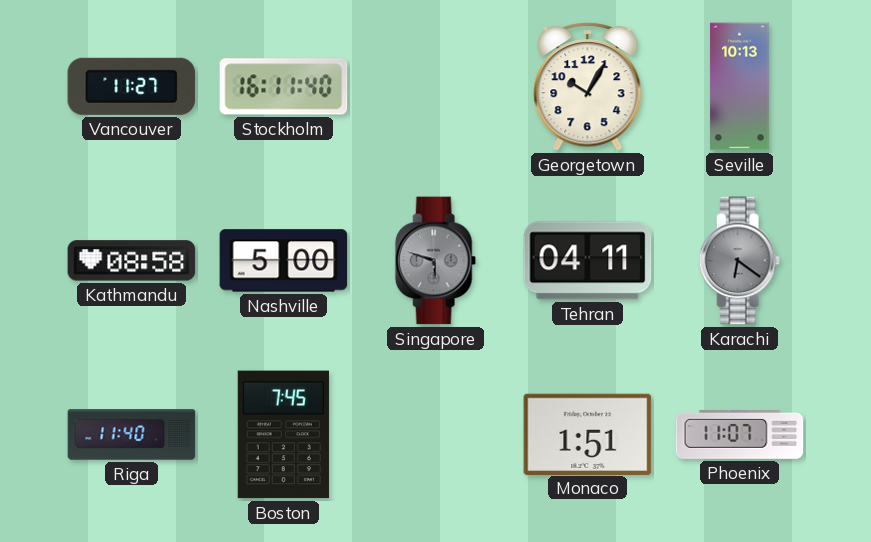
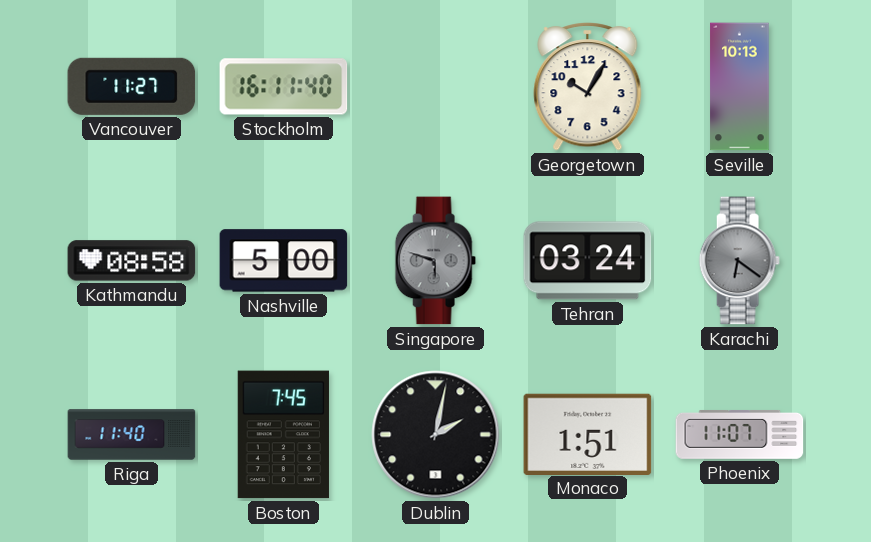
Tehran: 04:11 -> 03:24 (588, 261)
Dublin: none -> 2:02 (436, 435)
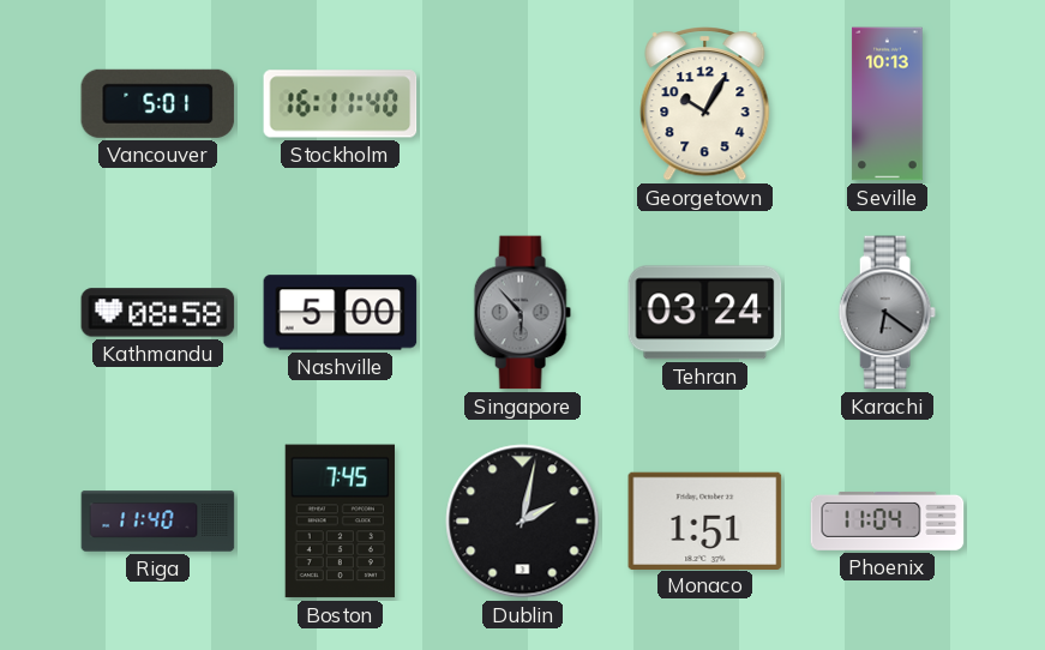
Vancouver: 11:27 -> 5:01 (158, 103)
Singapore: 5:48 -> 5:53 (522, 313)
Phoenix: 11:07 -> 11:04 (888, 520)
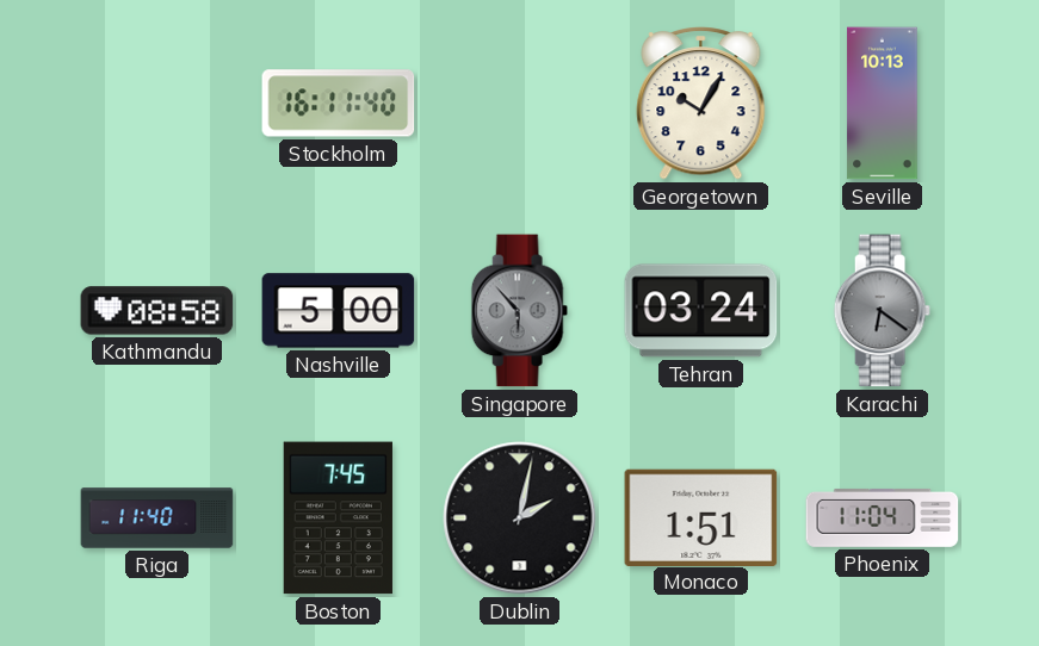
Vancouver: 5:01 -> none (158, 103)
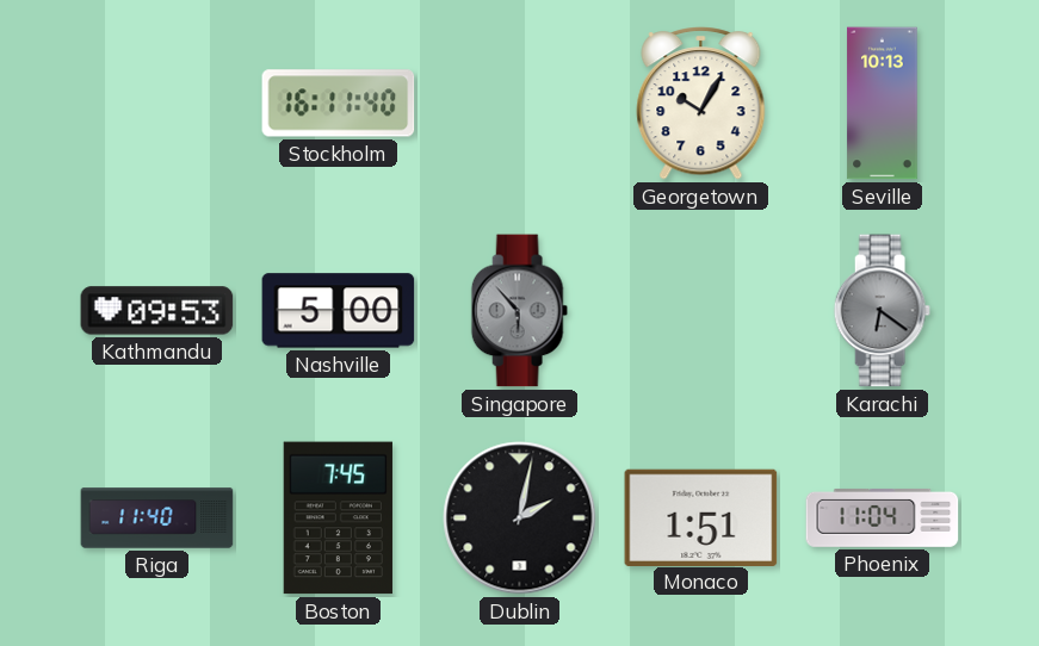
Kathmandu: 08:58 -> 09:53 (157, 311)
Tehran: 03:24 -> none (701, 311)
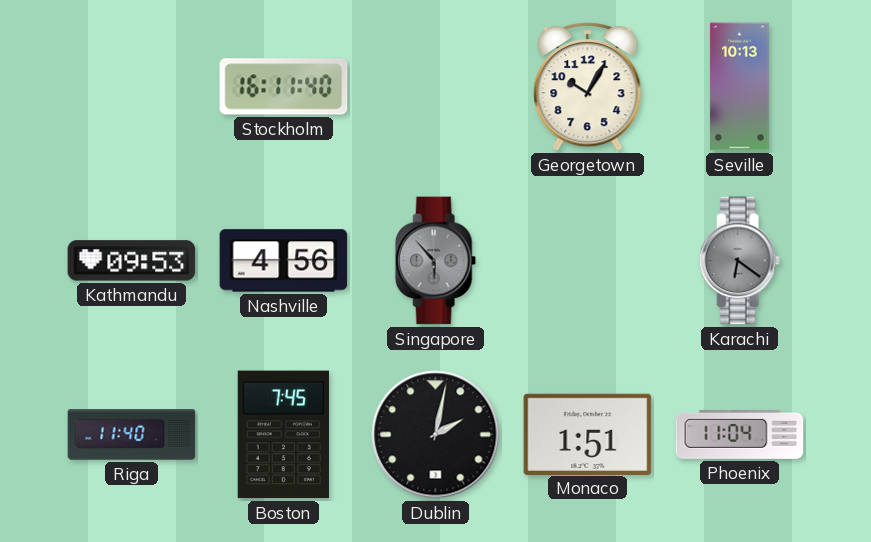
Nashville: 5:00 -> 4:56 (284, 261)
